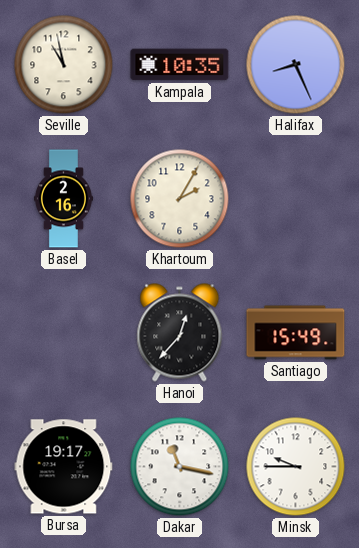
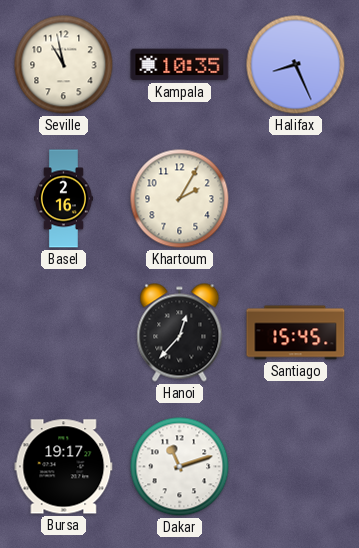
Santiago: 15:49 -> 15:45 (296, 333)
Dakar: 11:17 -> 11:12 (180, 467)
Minsk: 9:45 -> none (296, 467)
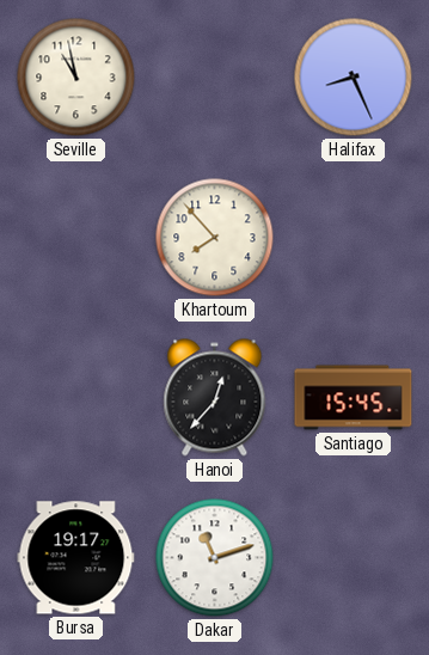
Kampala: 10:35 -> none (180, 65)
Basel: 2:16 -> none (63, 199)
Khartoum: 2:05 -> 7:53 (215, 238)
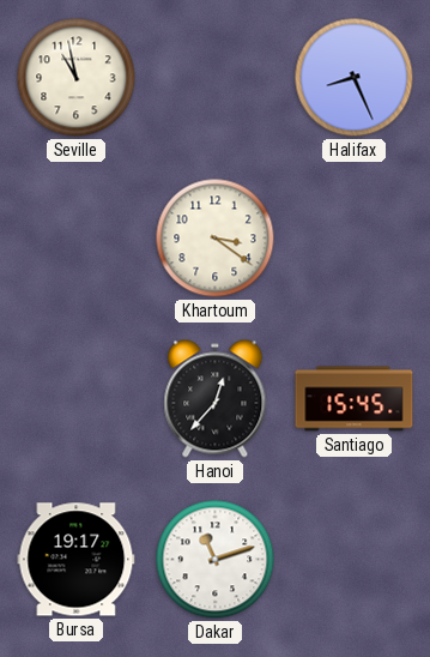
Khartoum: 7:53 -> 3:21 (216, 239)
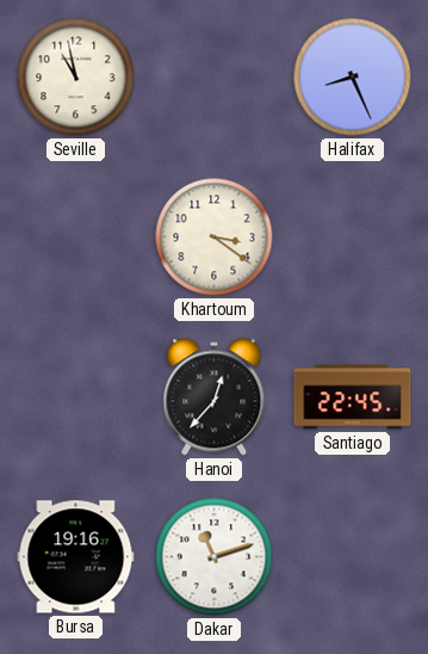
Santiago: 15:45 -> 22:45 (353, 397)
Bursa: 19:17 -> 19:16 (76, 557)
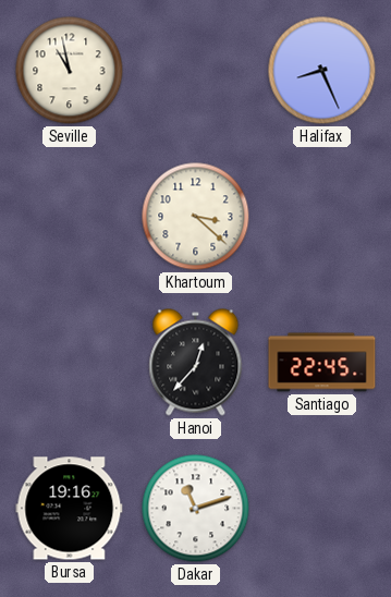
Khartoum: 3:21 -> 3:22 (196, 217)
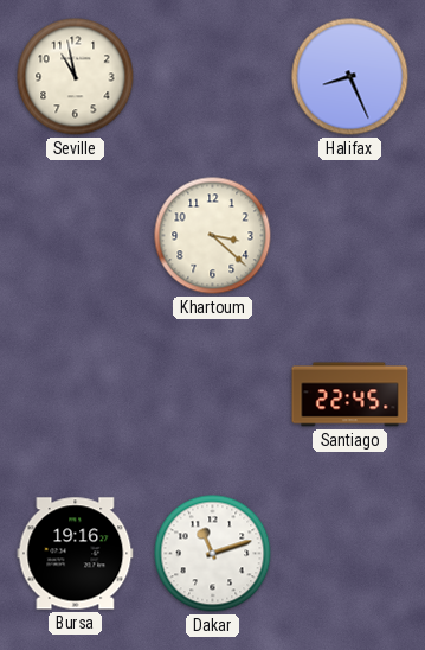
Hanoi: 12:37 -> none (196, 363)
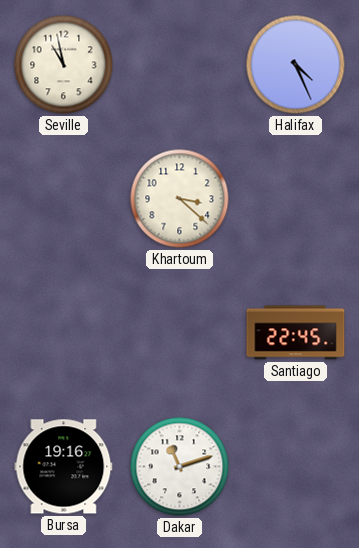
Halifax: 8:26 -> 4:26 (296, 65)
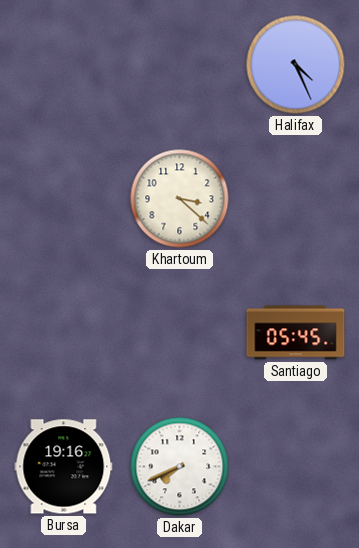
Seville: 10:58 -> none (64, 65)
Santiago: 22:45 -> 05:45 (296, 333)
Dakar: 11:12 -> 7:41 (180, 467)
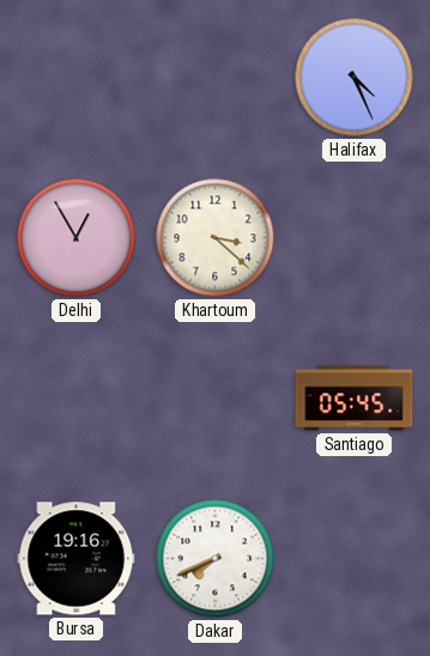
Delhi: none -> 12:55 (77, 238)
